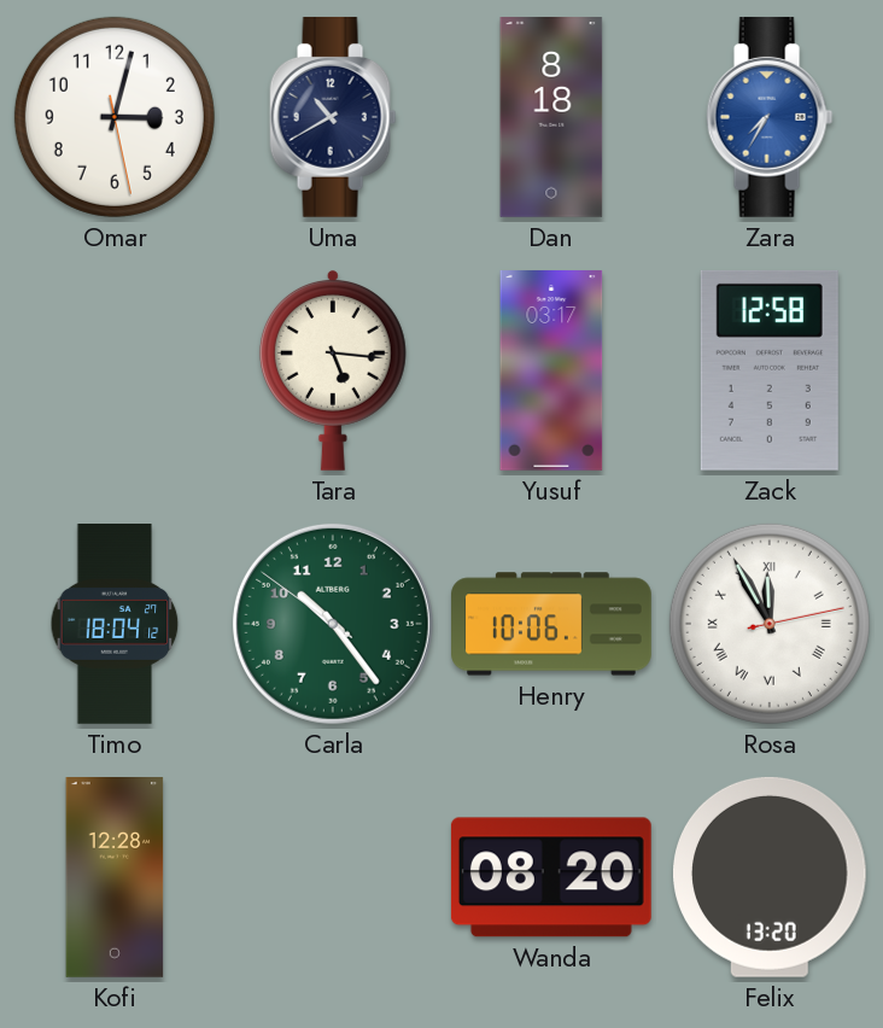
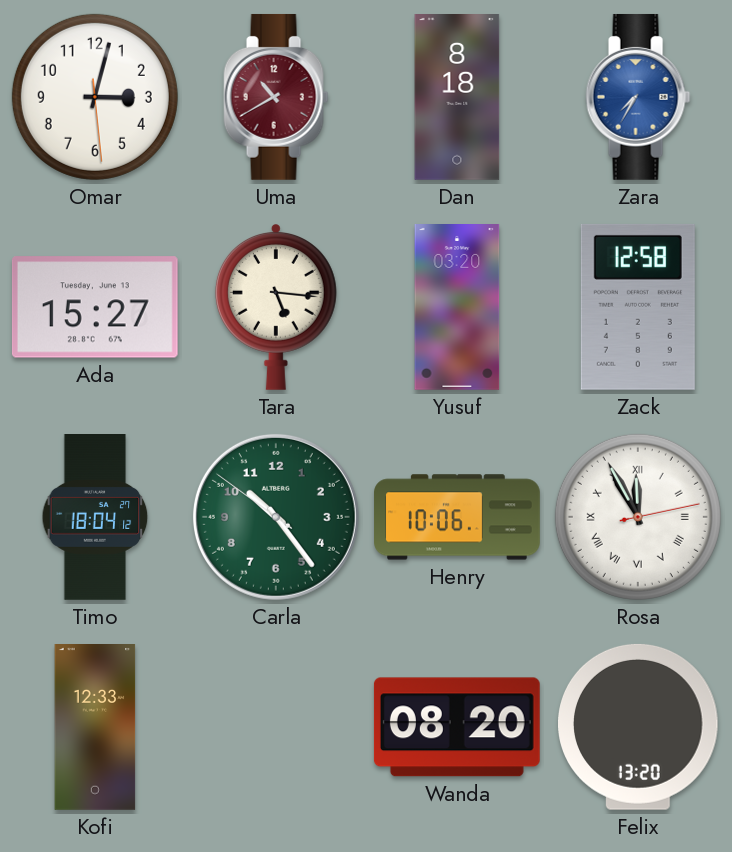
Omar: 3:02:28 -> 3:02:29 (95, 97)
Uma dial: navy -> burgundy (276, 97)
Ada: none -> 15:27 (95, 307)
Yusuf: 03:17 -> 03:20 (457, 308)
Kofi: 12:28 -> 12:33 (95, 728)
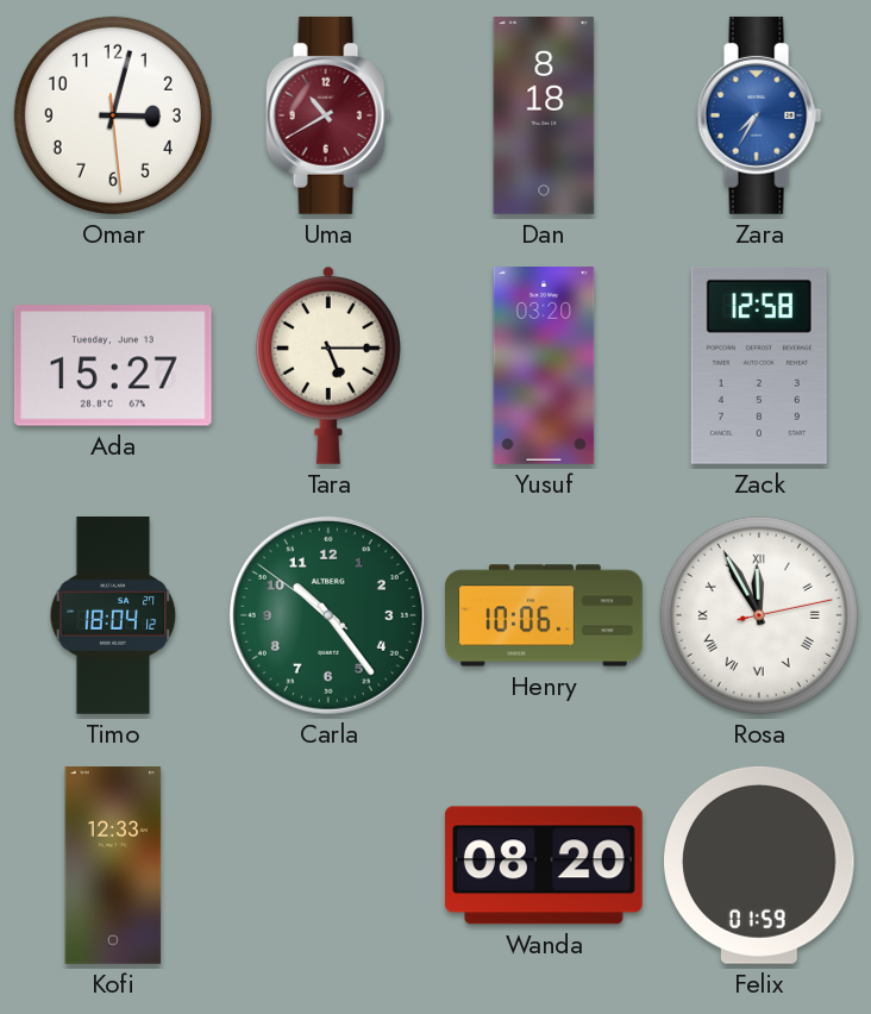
Tara: 5:16 -> 5:15 (328, 365)
Felix: 13:20 -> 01:59 (760, 865)
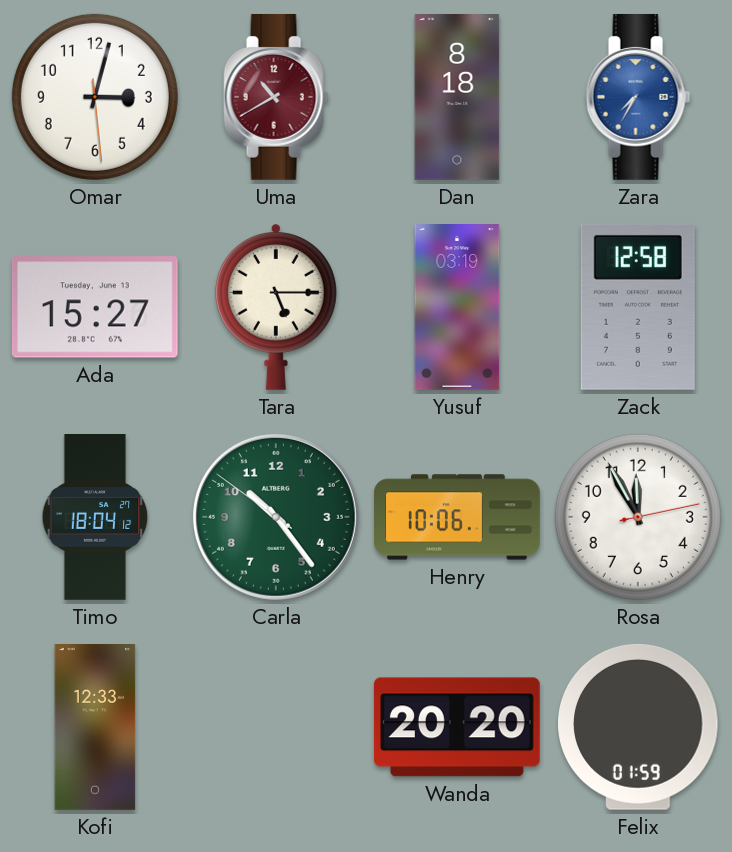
Yusuf: 03:20 -> 03:19 (457, 308)
Rosa numerals: Roman -> Arabic (638, 517)
Wanda: 08:20 -> 20:20 (457, 727)
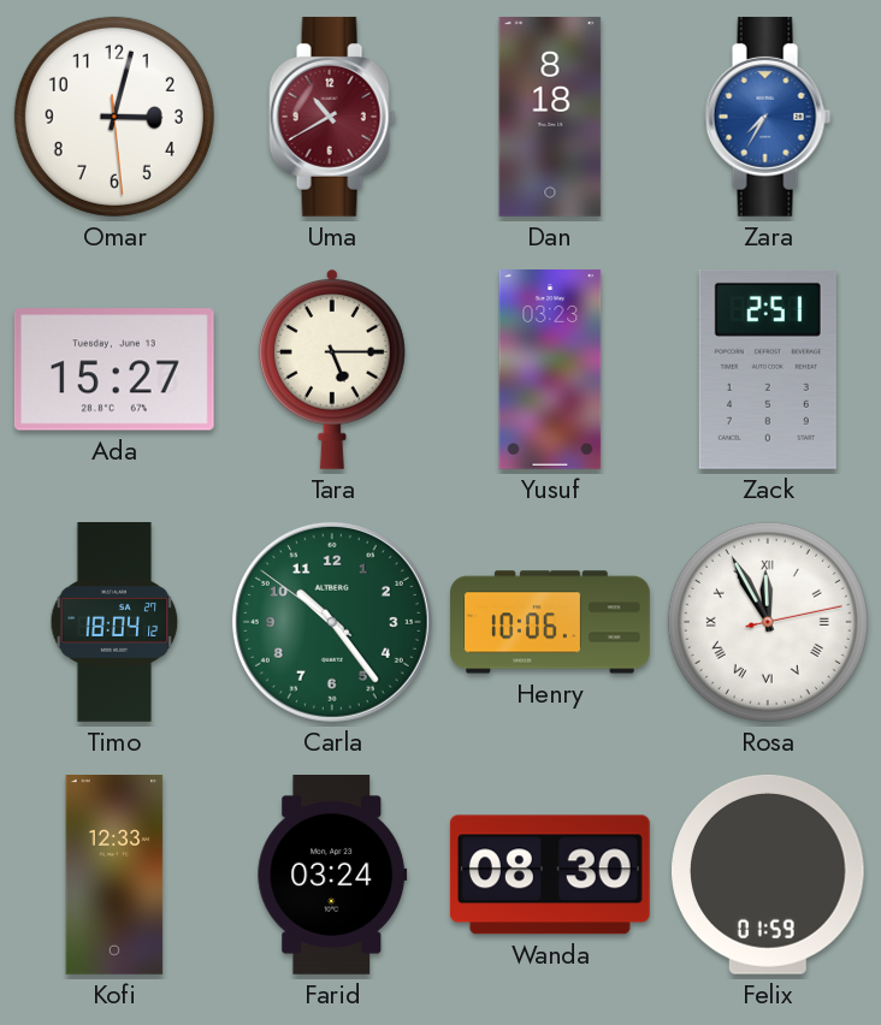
Yusuf: 03:19 -> 03:23 (550, 371)
Zack: 12:58 -> 2:51 (768, 369)
Rosa numerals: Arabic -> Roman (768, 622)
Farid: none -> 03:24 (332, 876)
Wanda: 20:20 -> 08:30 (550, 875)
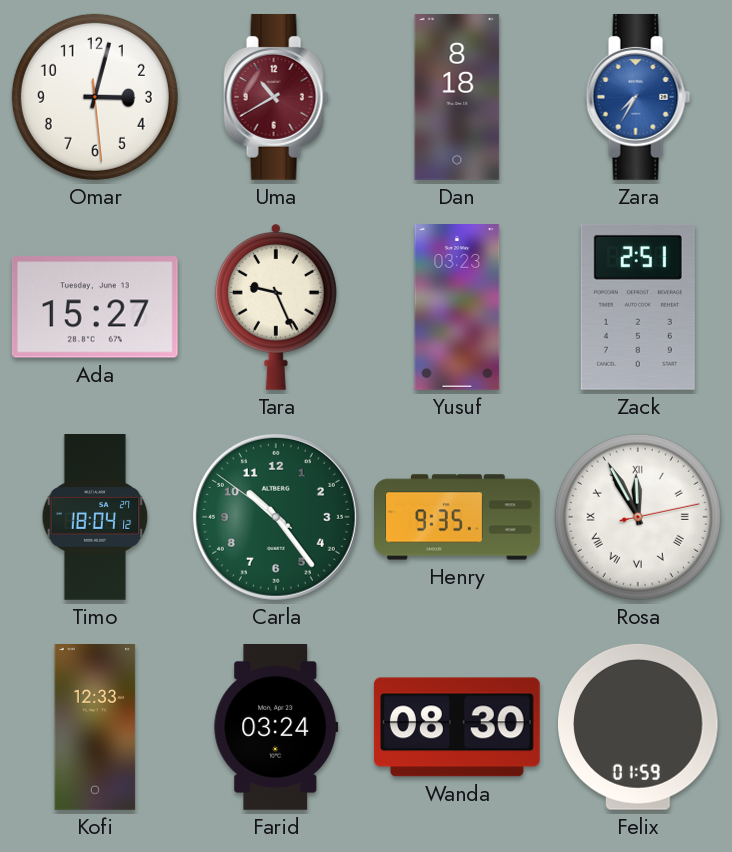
Tara: 5:15 -> 9:26 (276, 307)
Henry: 10:06 -> 9:35 (457, 517)
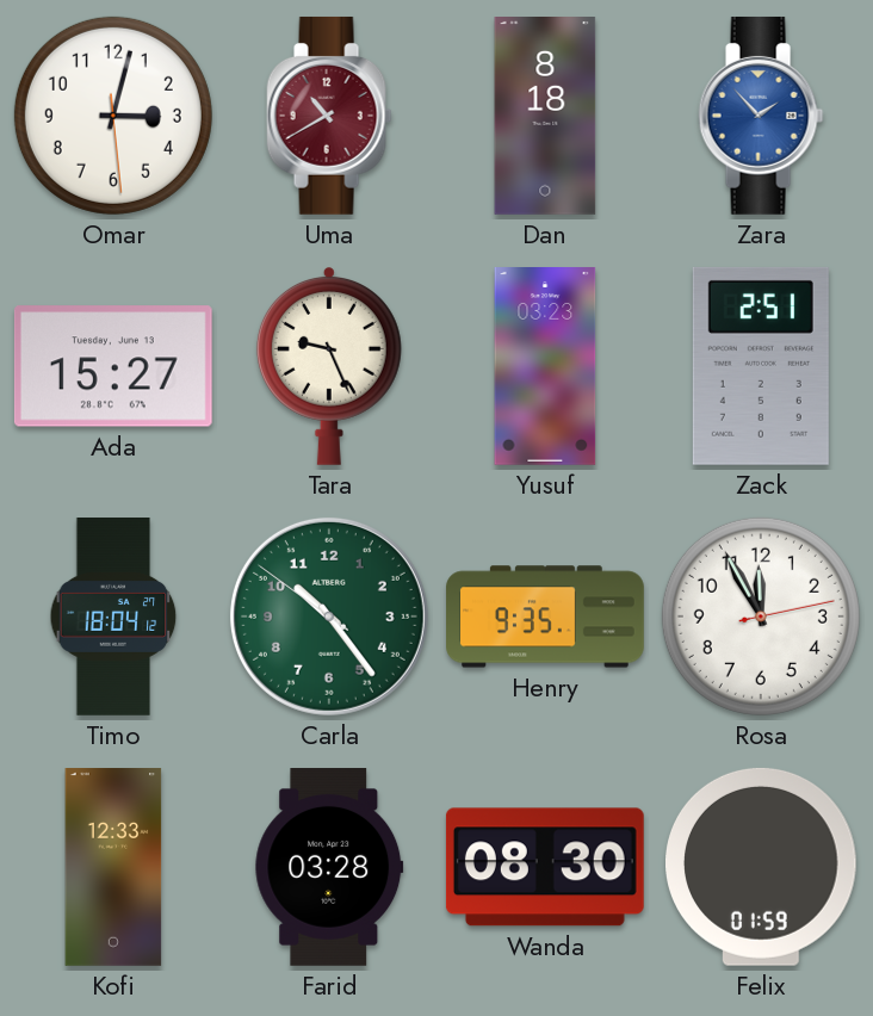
Zara: 7:35 -> 1:53 (761, 116)
Rosa numerals: Roman -> Arabic (761, 617)
Farid: 03:24 -> 03:28 (329, 868)
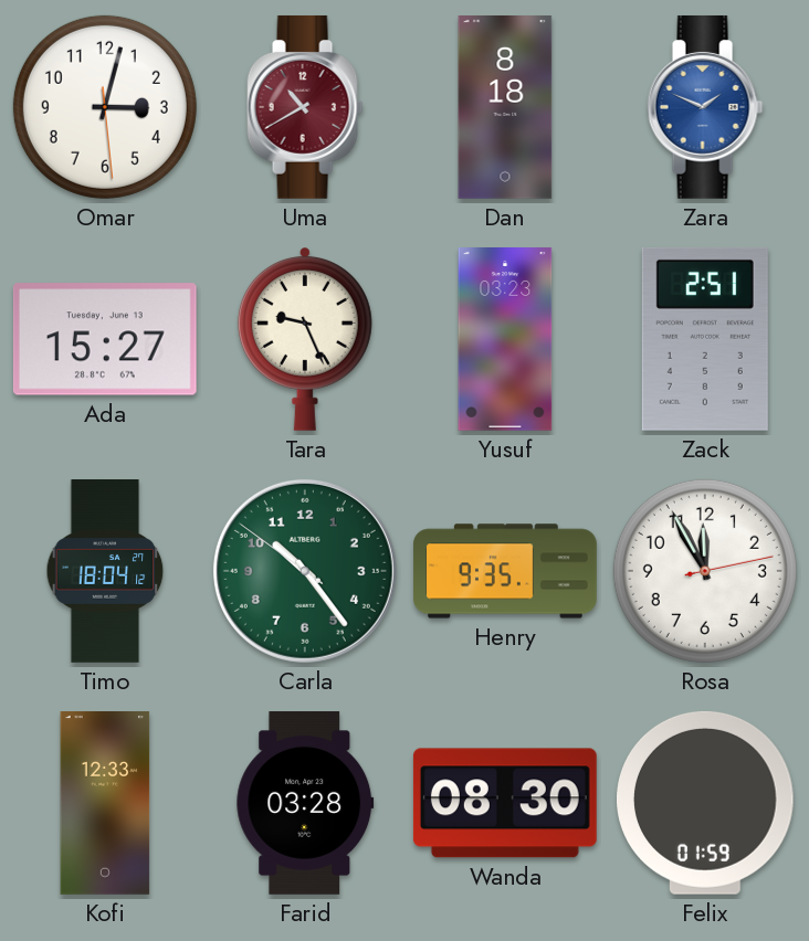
Zara: 1:53 -> 1:49 (705, 107)
